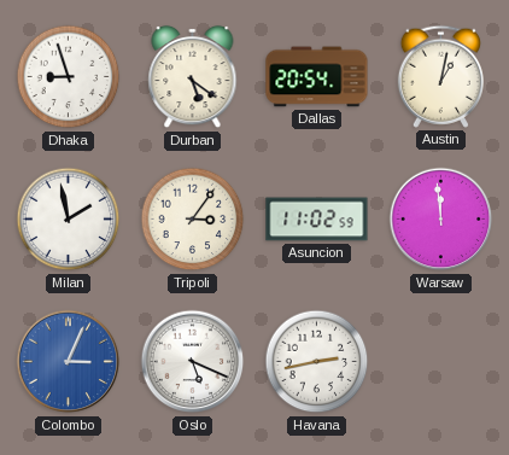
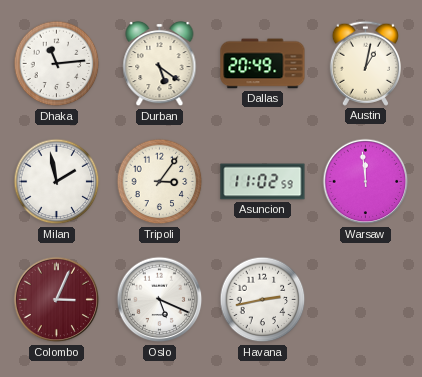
Dhaka: 8:57 -> 11:14 (57, 64)
Dallas: 20:54 -> 20:49 (263, 64)
Colombo dial: blue -> burgundy (57, 300)
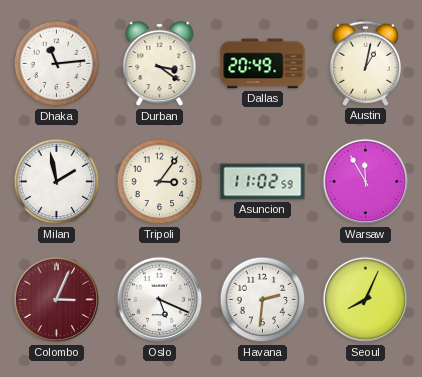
Durban: 5:21 -> 3:21 (160, 64)
Warsaw: 11:59 -> 11:55 (366, 182)
Havana: 2:43 -> 2:31 (263, 300)
Seoul: none -> 8:04 (366, 300)
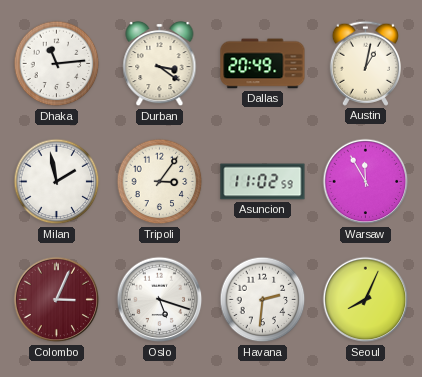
Oslo: 5:19 -> 5:18 (160, 300)
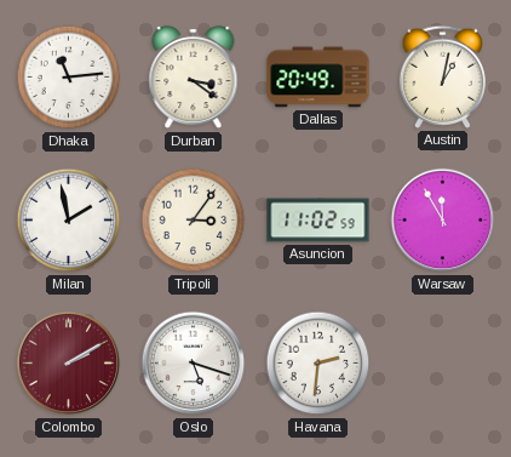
Colombo: 3:04 -> 2:10 (69, 364)
Seoul: 8:04 -> none (366, 300)
